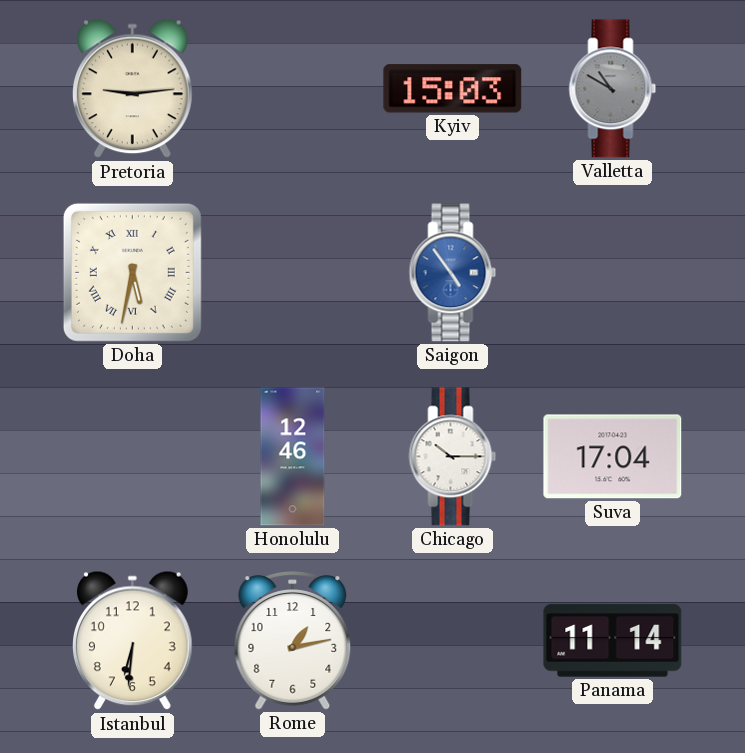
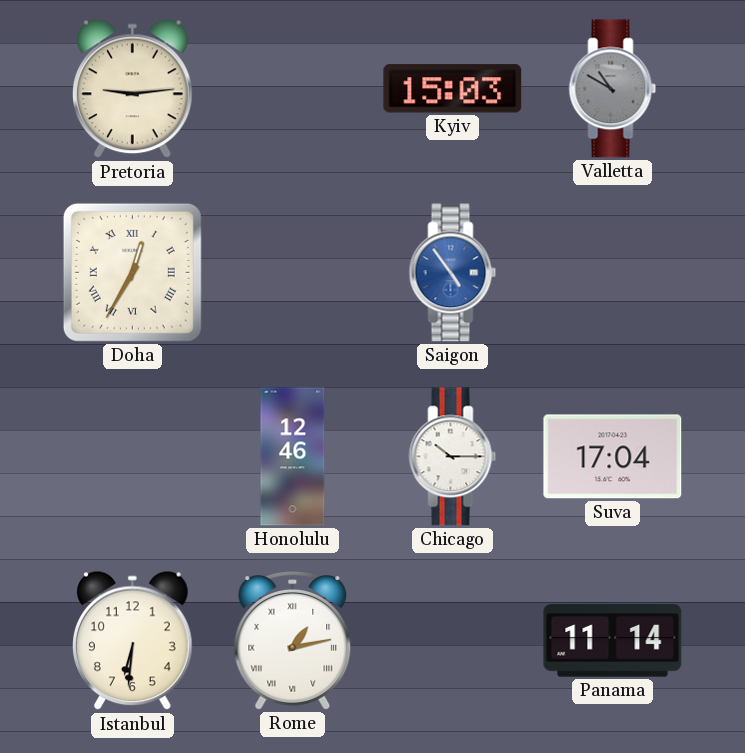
Doha: 5:32 -> 12:35 (132, 272)
Rome numerals: Arabic -> Roman (293, 641)
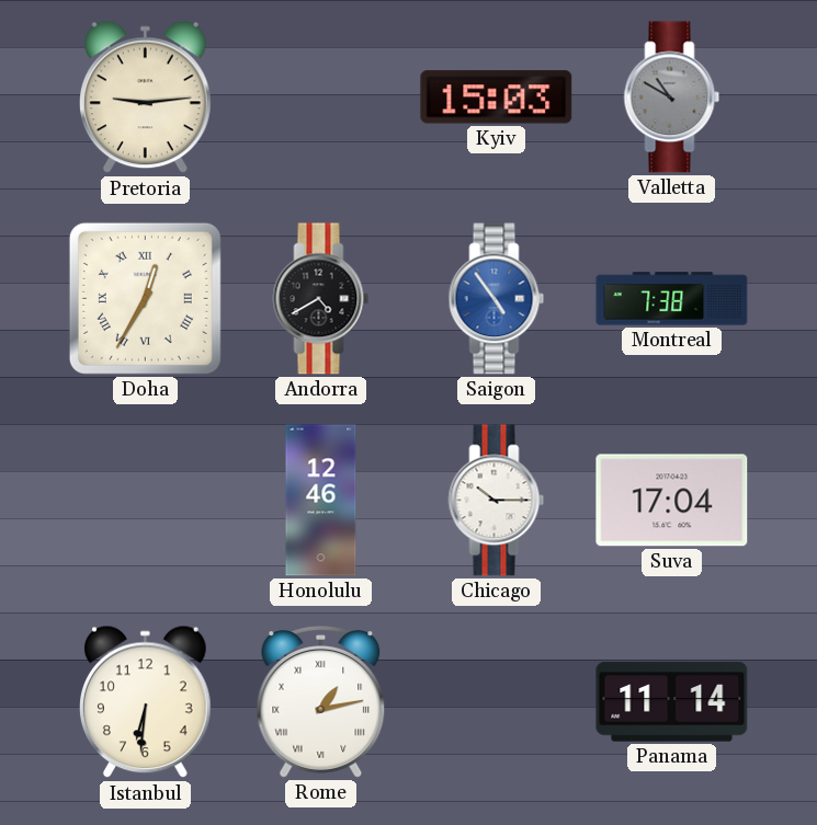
Andorra: none -> 4:40 (321, 299)
Montreal: none -> 7:38 (672, 299)
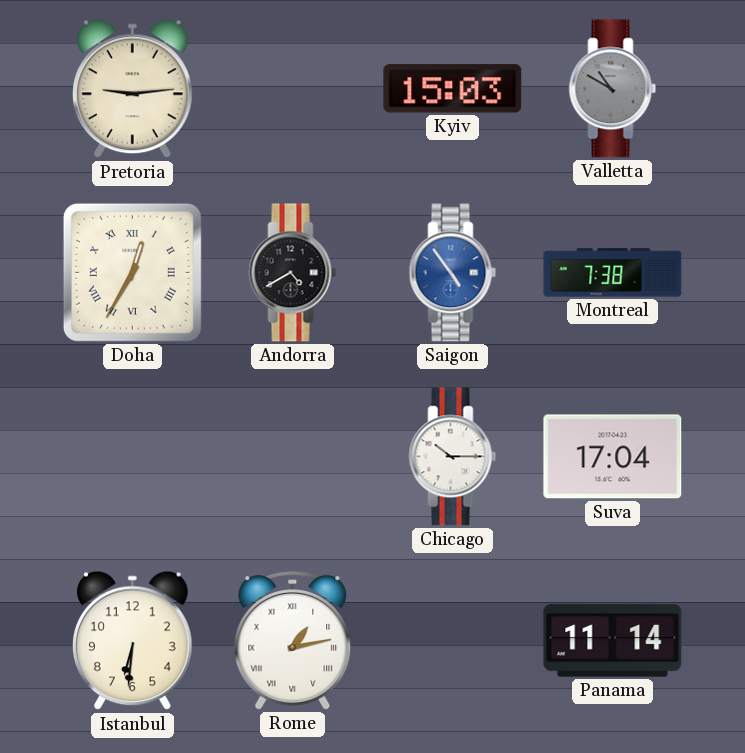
Honolulu: 12:46 -> none (321, 501)
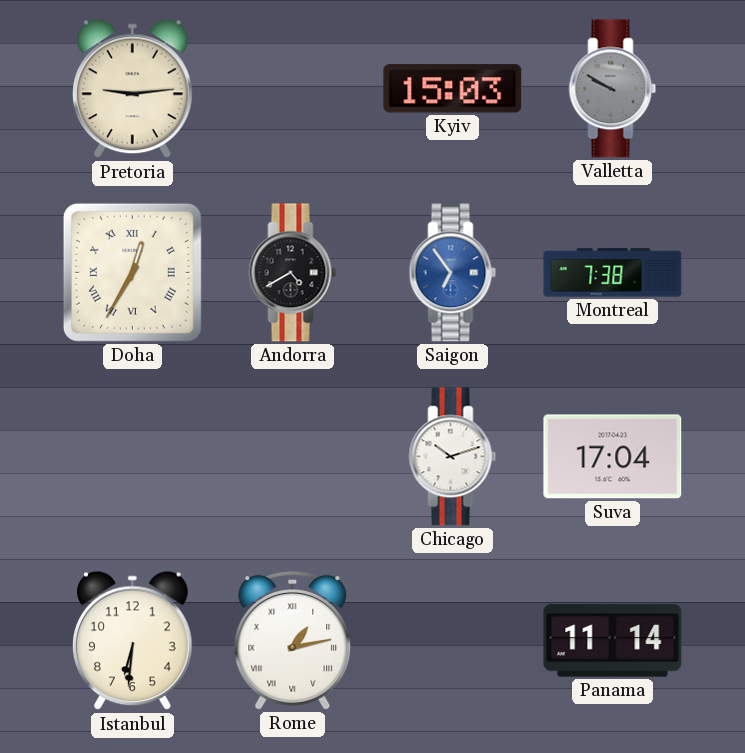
Valletta: 10:50 -> 9:50 (613, 89)
Saigon: 4:54 -> 6:54 (453, 273)
Chicago: 10:15 -> 10:12 (453, 457)
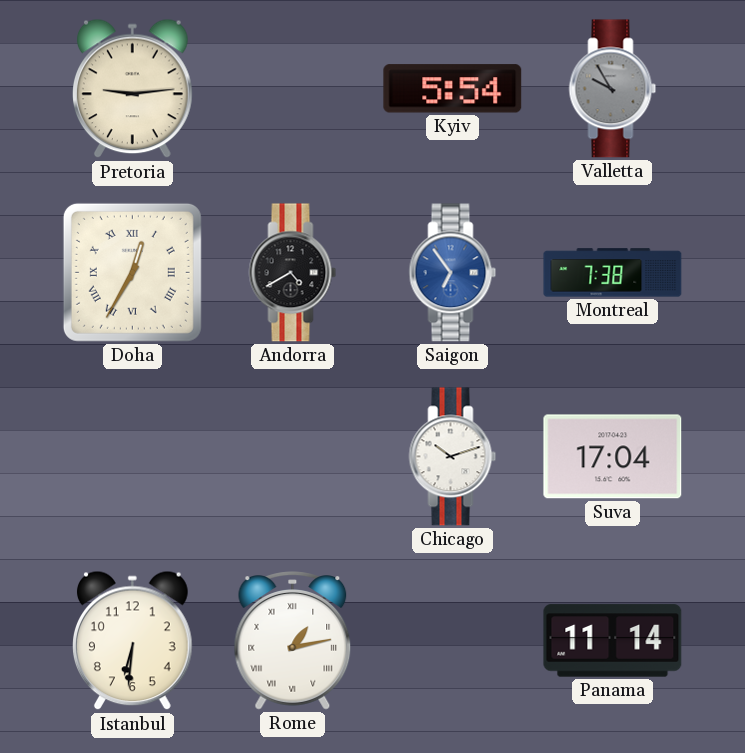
Kyiv: 15:03 -> 5:54 (453, 89)
Valletta: 9:50 -> 9:55 (613, 89)
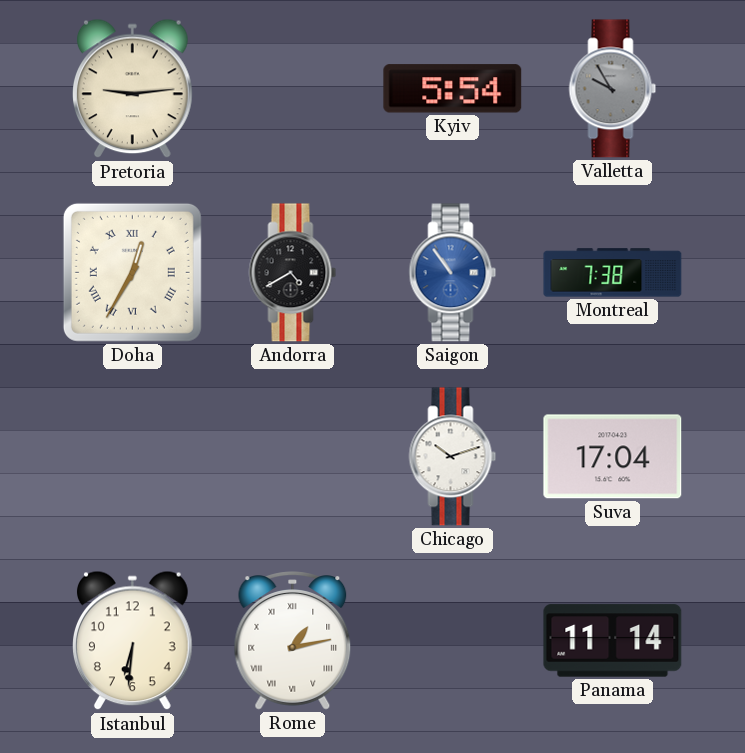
Saigon: 6:54 -> 10:54 (453, 273)
